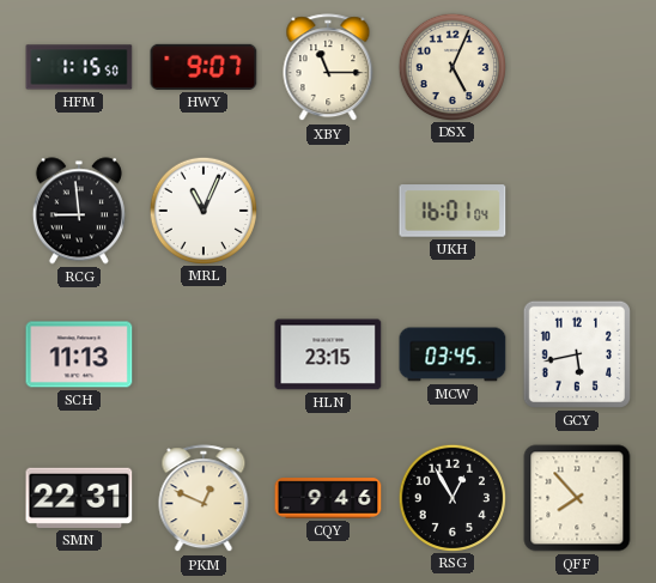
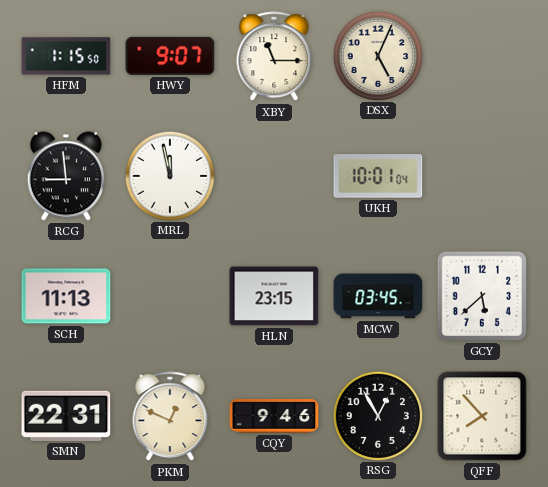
MRL: 11:04 -> 11:58 (169, 175)
UKH: 16:01 -> 10:01 (378, 176)
GCY: 5:43 -> 5:38 (482, 296)
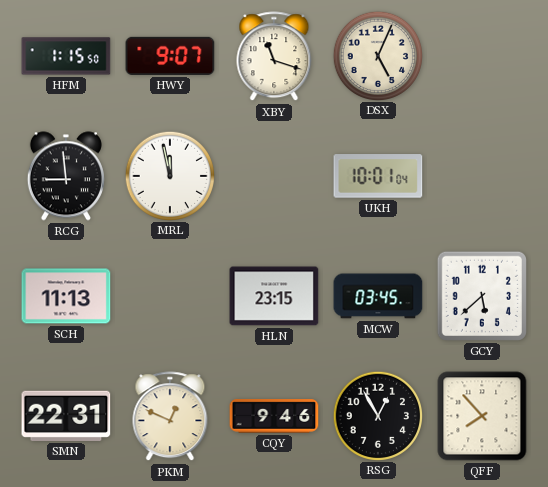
XBY: 11:15 -> 11:18 (274, 57)
